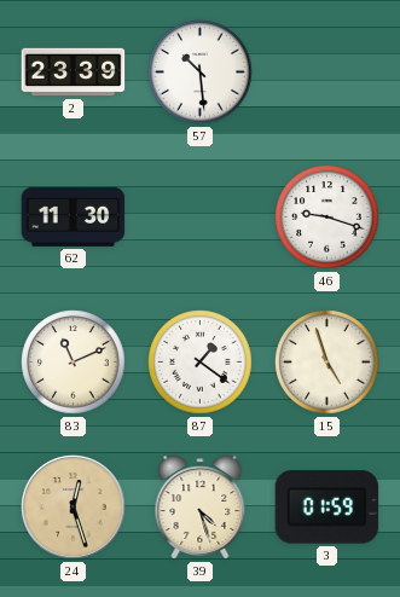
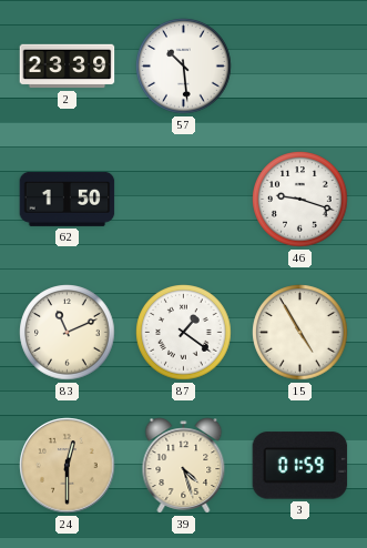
62: 11:30 -> 1:50 (68, 199)
15: 4:57 -> 4:55 (300, 333)
24: 12:27 -> 12:30 (68, 466)
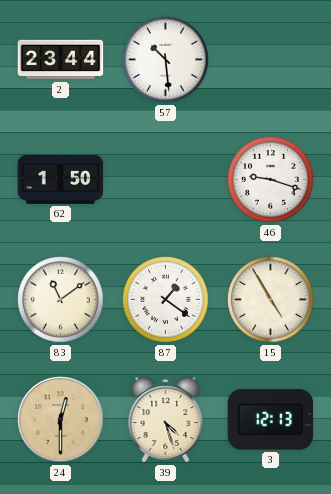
2: 23:39 -> 23:44 (61, 60)
83: 11:11 -> 11:09 (61, 300)
3: 01:59 -> 12:13 (271, 420)
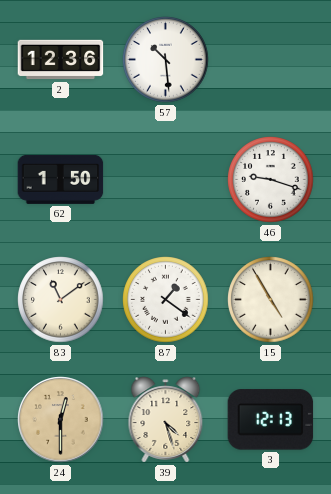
2: 23:44 -> 12:36 (61, 60)
